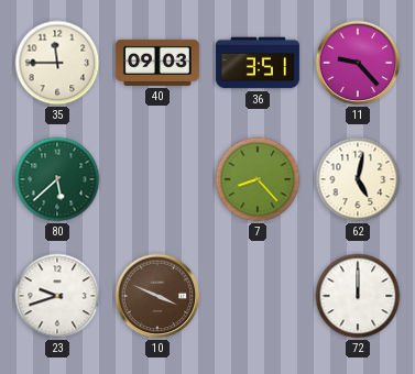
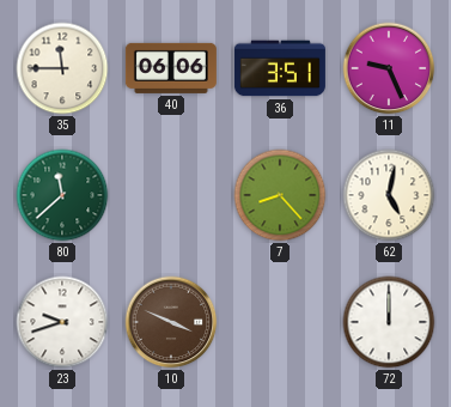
40: 09:03 -> 06:06 (171, 68)
11: 9:23 -> 9:26 (389, 68)
80: 5:38 -> 11:38 (62, 195)
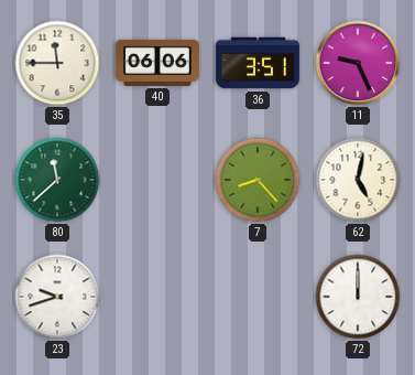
10: 3:49 -> none (171, 322)
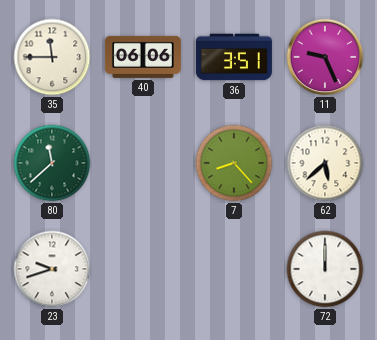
62: 5:02 -> 5:38 (325, 163)
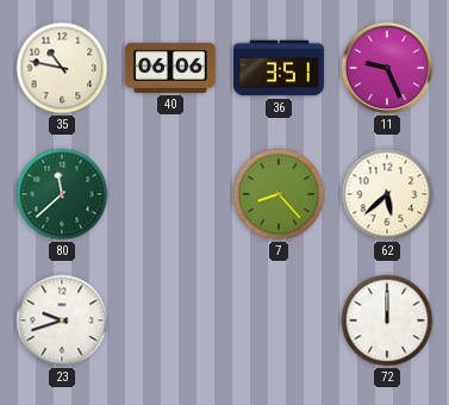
35: 11:45 -> 10:47 (62, 68)
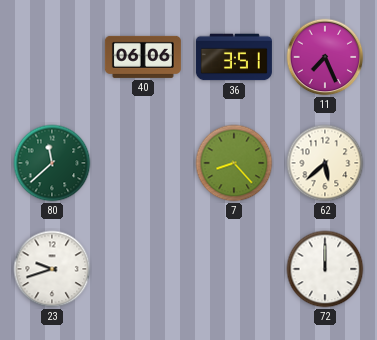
35: 10:47 -> none (62, 68)
11: 9:26 -> 7:26 (325, 57)
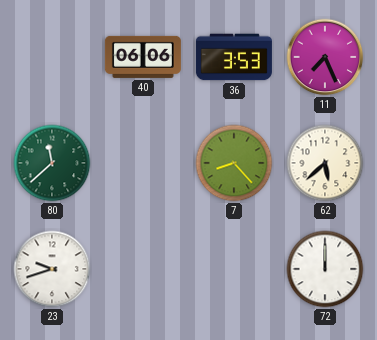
36: 3:51 -> 3:53 (234, 57)
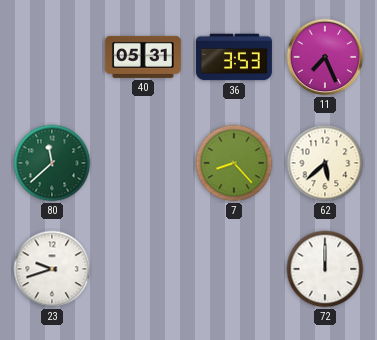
40: 06:06 -> 05:31 (143, 57)
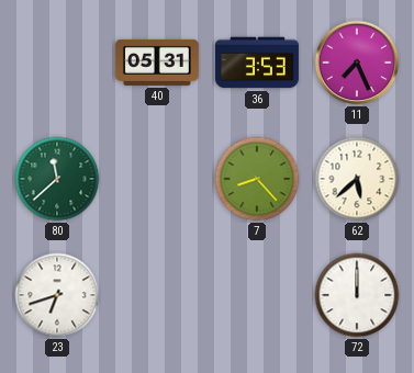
23: 9:42 -> 6:42 (57, 295)
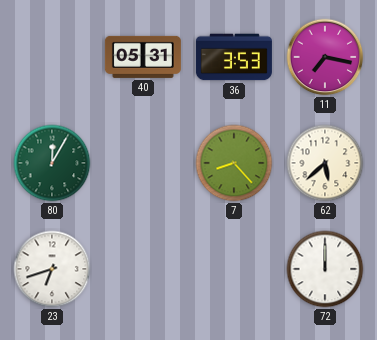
11: 7:26 -> 7:17 (325, 57)
80: 11:38 -> 12:05 (52, 163)
